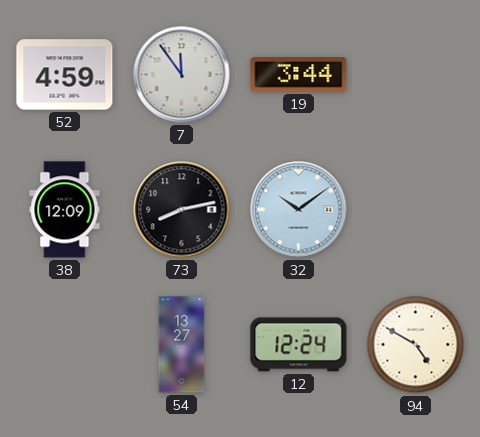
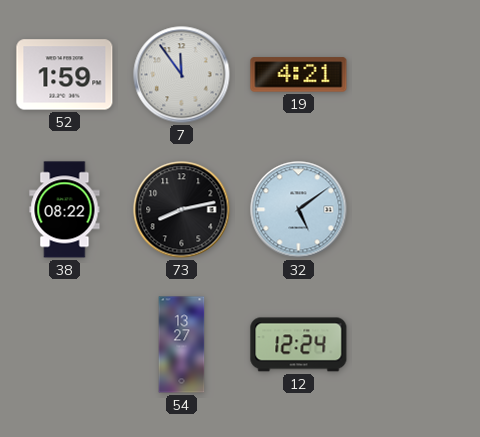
52: 4:59 -> 1:59 (65, 75)
19: 3:44 -> 4:21 (299, 75)
38: 12:09 -> 08:22 (65, 210)
32: 10:09 -> 5:09 (299, 210)
94: 4:50 -> none (416, 345)
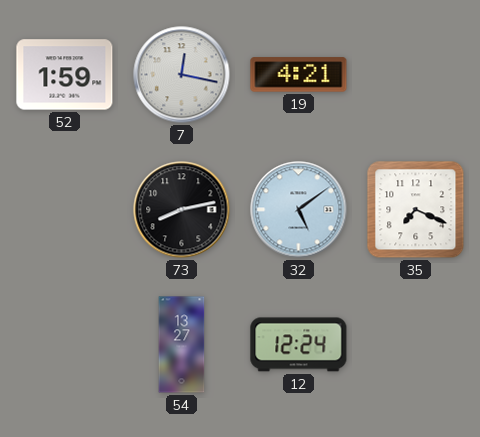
7: 11:54 -> 12:17 (182, 75)
38: 08:22 -> none (65, 210)
35: none -> 7:19 (416, 210)
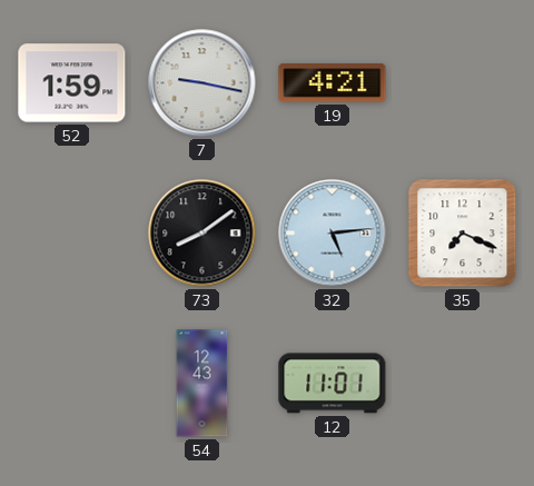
7: 12:17 -> 9:17 (202, 83)
73: 8:13 -> 8:09 (202, 234)
32: 5:09 -> 5:14 (333, 234)
54: 13:27 -> 12:43 (202, 384)
12: 12:24 -> 11:01 (333, 384)
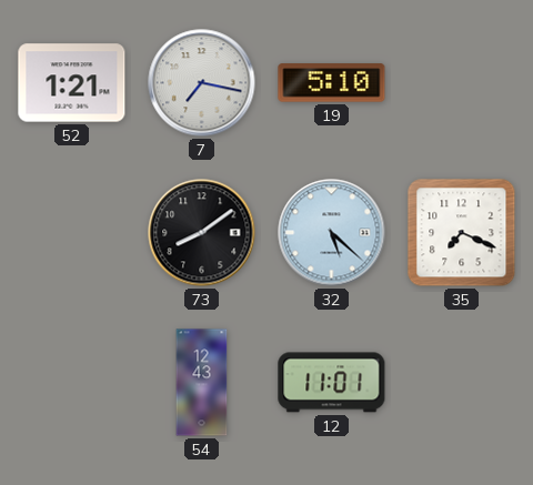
52: 1:59 -> 1:21 (72, 83)
7: 9:17 -> 7:17 (202, 83)
19: 4:21 -> 5:10 (332, 83)
32: 5:14 -> 5:22 (332, 233)
